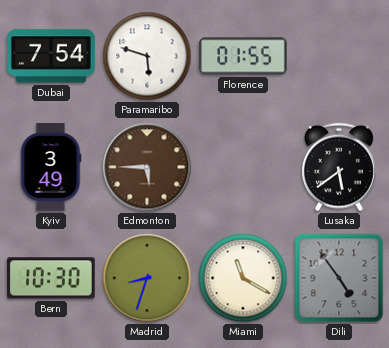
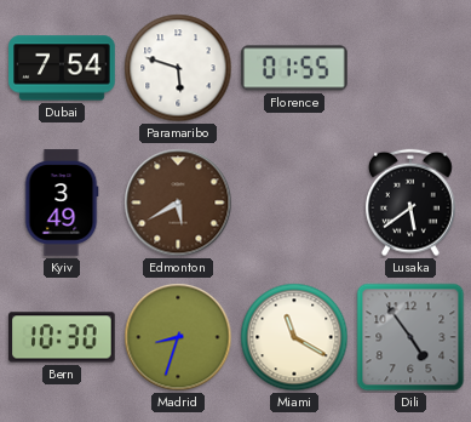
Edmonton: 5:45 -> 5:40 (178, 203)
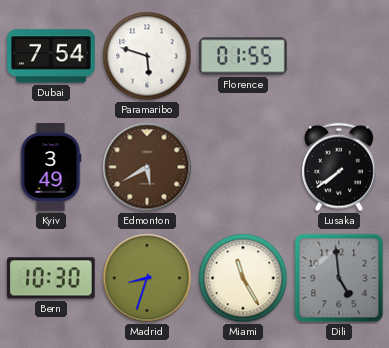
Lusaka: 5:39 -> 7:39 (339, 167)
Miami: 11:20 -> 11:25 (243, 278)
Dili: 4:54 -> 4:59 (339, 278)
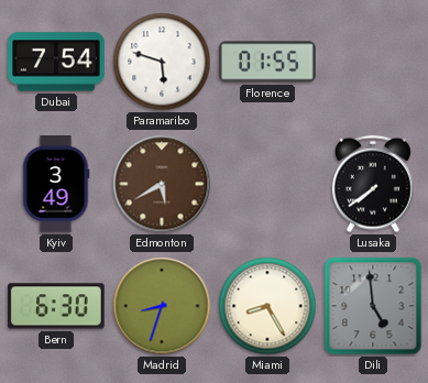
Bern: 10:30 -> 6:30 (57, 306)
Miami: 11:25 -> 8:25 (267, 306)
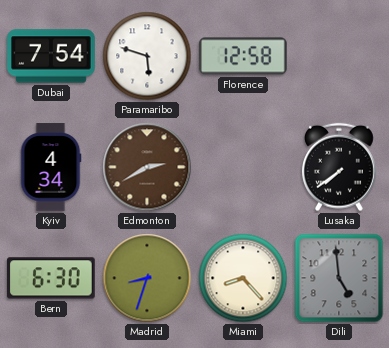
Florence: 01:55 -> 12:58 (243, 56)
Kyiv: 3:49 -> 4:34 (51, 167)
Edmonton: 5:40 -> 2:40 (147, 167)
Miami: 8:25 -> 8:23 (243, 278)
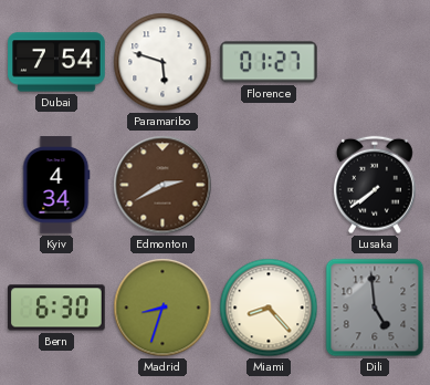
Florence: 12:58 -> 01:27 (269, 62)
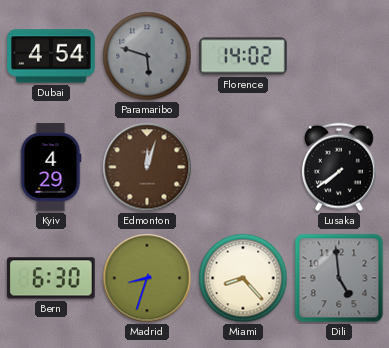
Dubai: 7:54 -> 4:54 (51, 56)
Paramaribo dial: white -> grey (147, 56)
Florence: 01:27 -> 14:02 (243, 56)
Kyiv: 4:34 -> 4:29 (51, 167)
Edmonton: 2:40 -> 12:03 (147, 167)
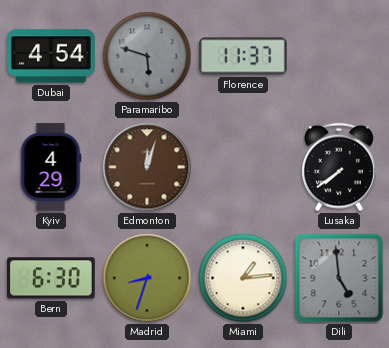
Florence: 14:02 -> 11:37 (243, 56)
Miami: 8:23 -> 1:14 (243, 278)
